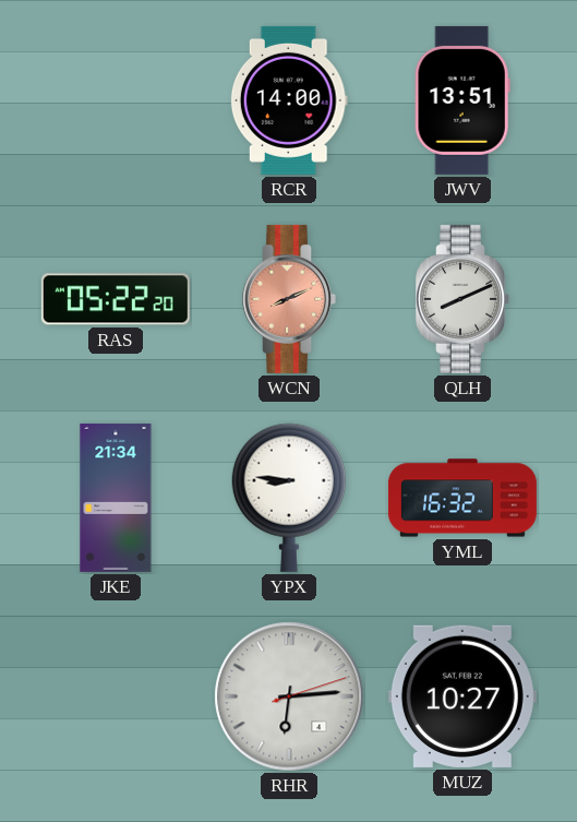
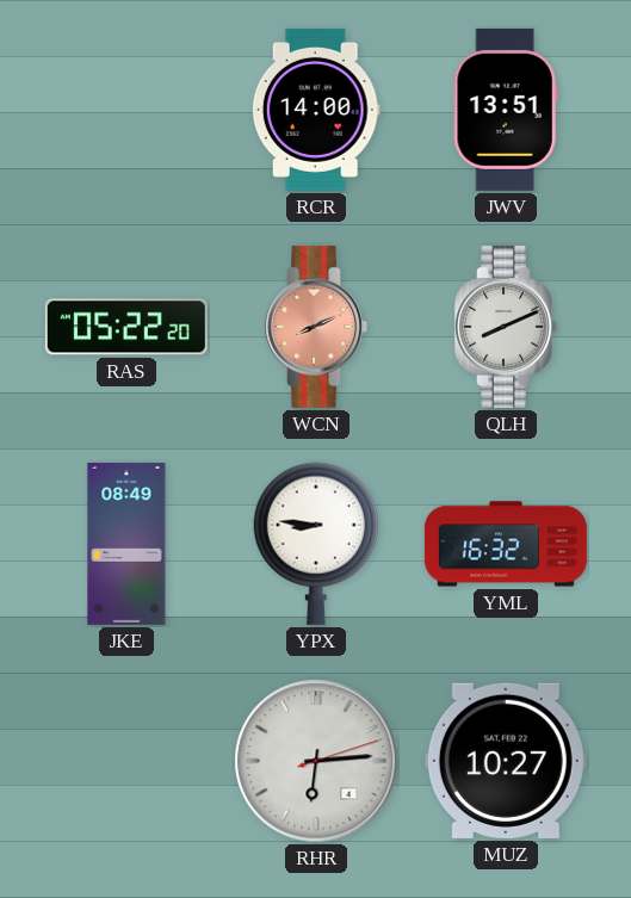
JKE: 21:34 -> 08:49 (126, 544)
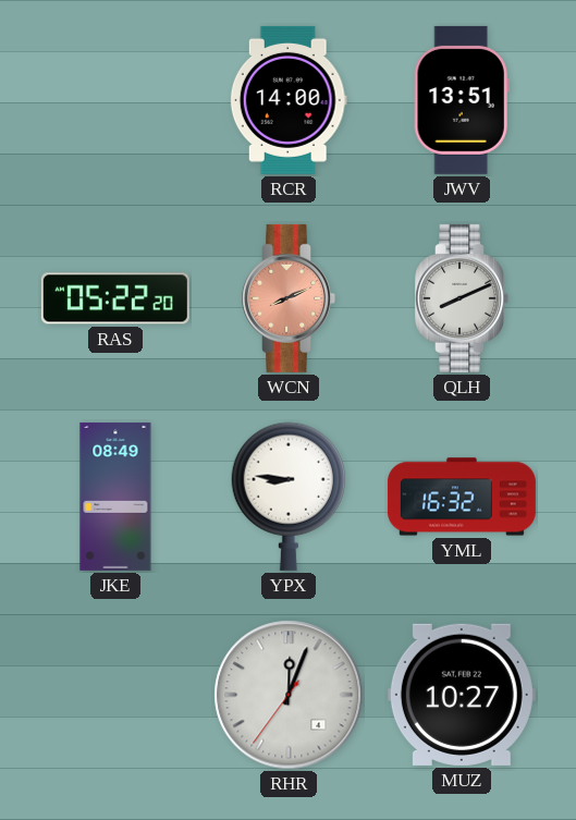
RHR: 6:14 -> 12:03 (289, 695)
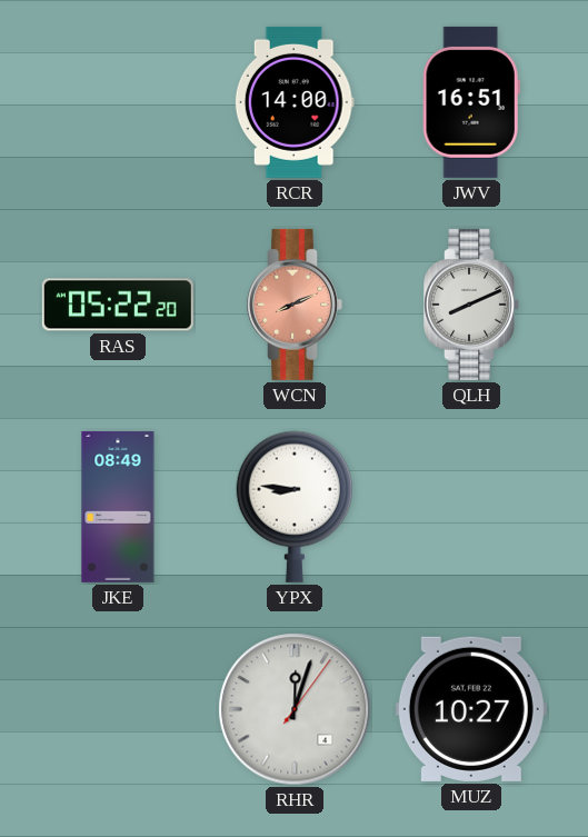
JWV: 13:51 -> 16:51 (471, 102)
YML: 16:32 -> none (462, 497)
RHR: 12:03:36 -> 12:03:06 (295, 709)
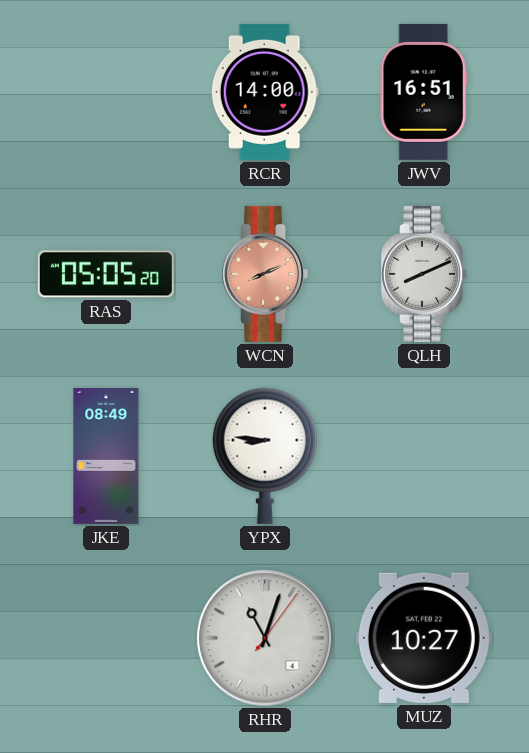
RAS: 05:22 -> 05:05 (106, 274)
RHR: 12:03 -> 11:03 (265, 638)
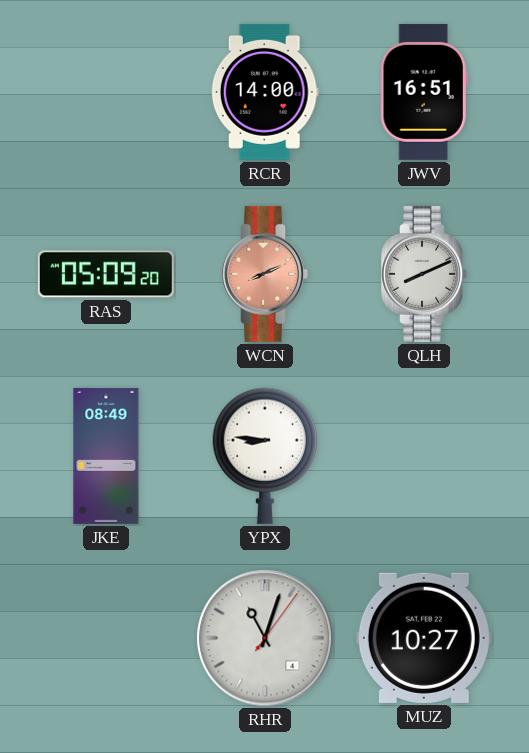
RAS: 05:05 -> 05:09 (106, 274)
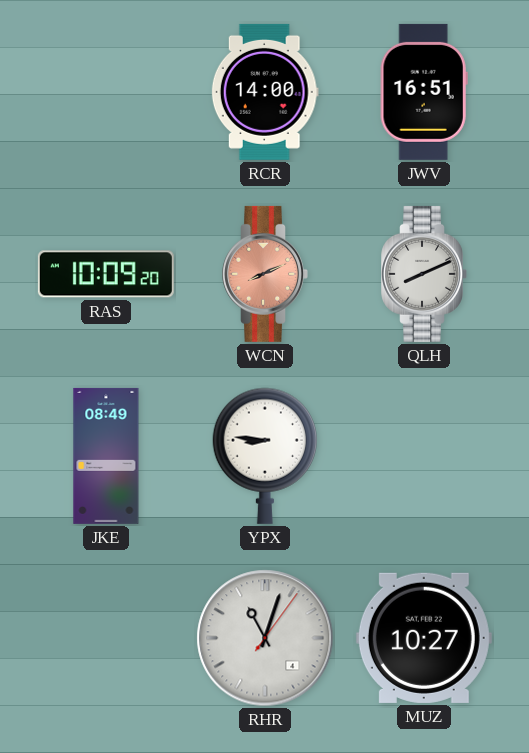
RAS: 05:09 -> 10:09 (106, 274)
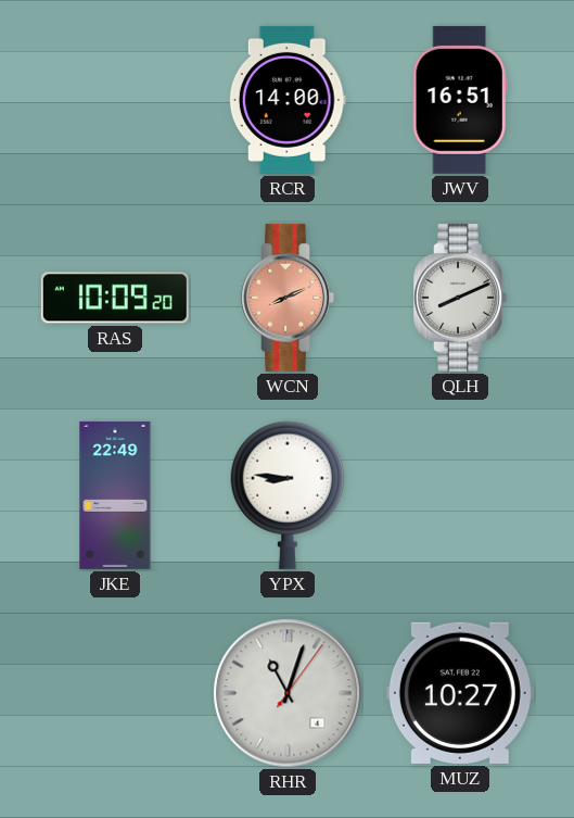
JKE: 08:49 -> 22:49 (115, 495)
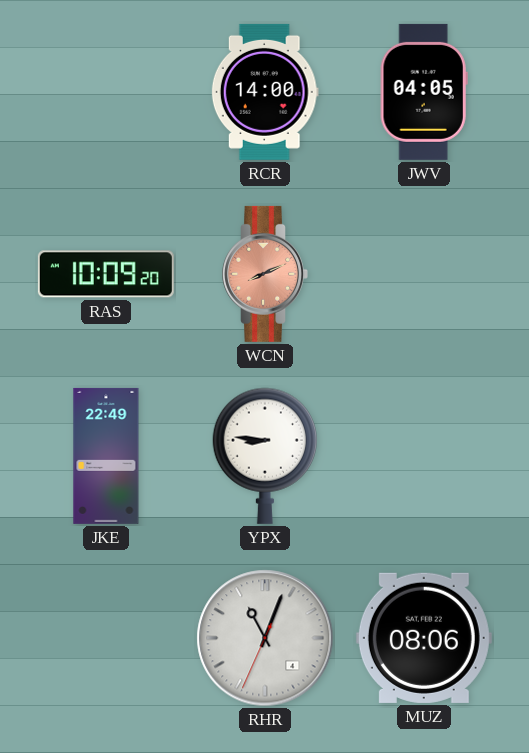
JWV: 16:51 -> 04:05 (424, 92)
QLH: 8:11 -> none (460, 298)
RHR: 11:03:06 -> 11:03:34 (265, 638)
MUZ: 10:27 -> 08:06 (424, 638)
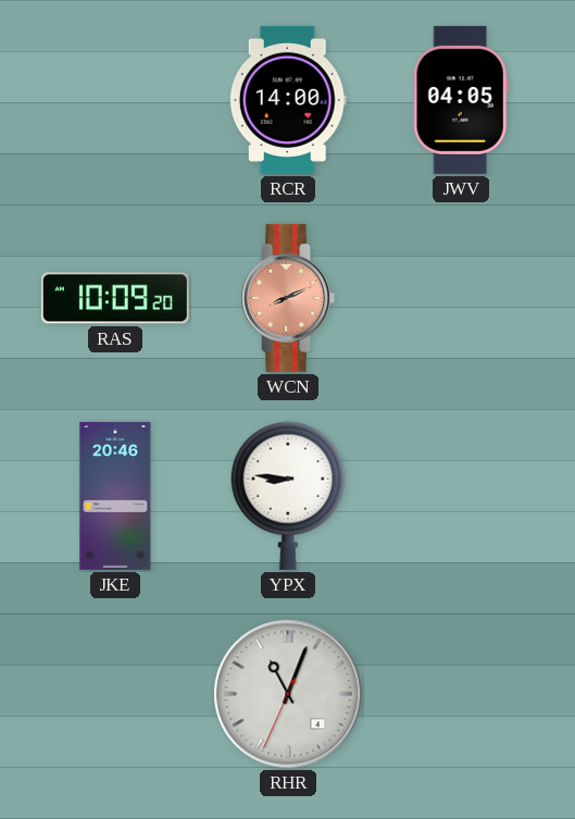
JKE: 22:49 -> 20:46 (115, 496)
MUZ: 08:06 -> none (424, 638)
